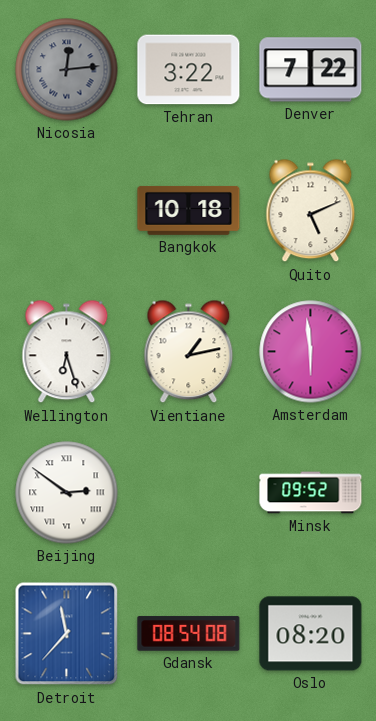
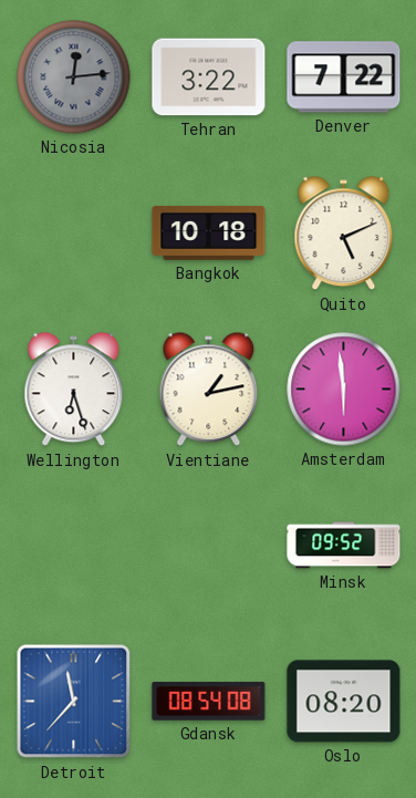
Beijing: 2:51 -> none (67, 493)
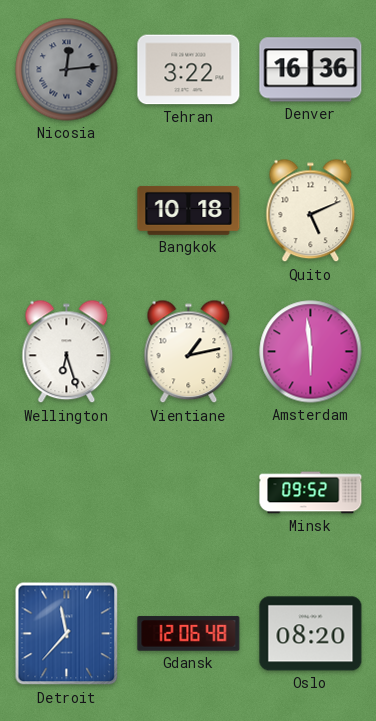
Denver: 7:22 -> 16:36 (311, 70)
Gdansk: 08:54 -> 12:06 (189, 634)
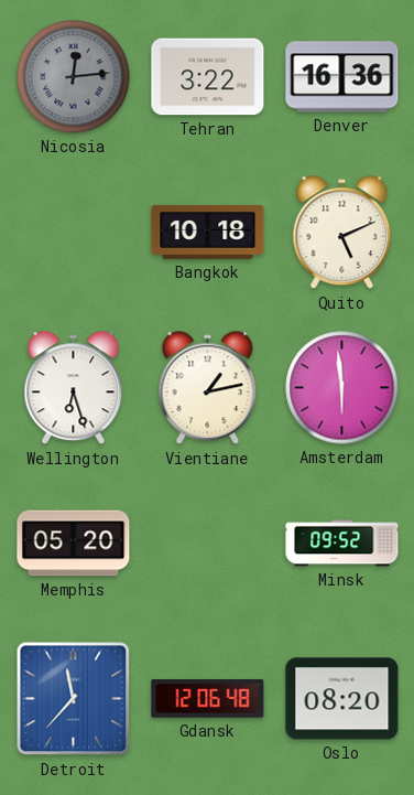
Memphis: none -> 05:20 (74, 544)
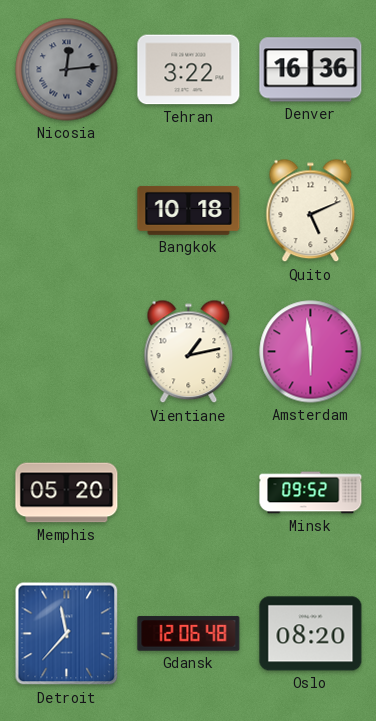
Wellington: 6:27 -> none (74, 388)
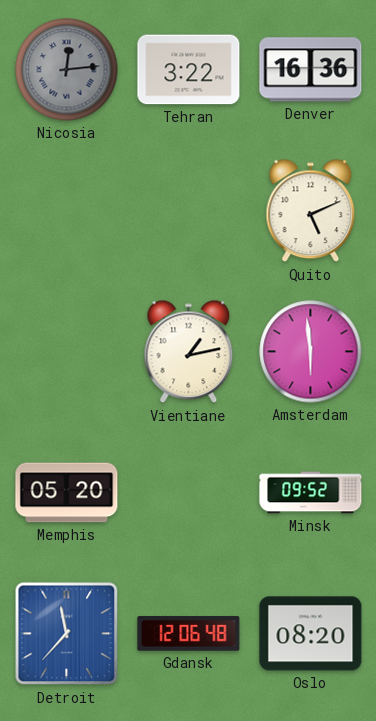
Bangkok: 10:18 -> none (189, 210)
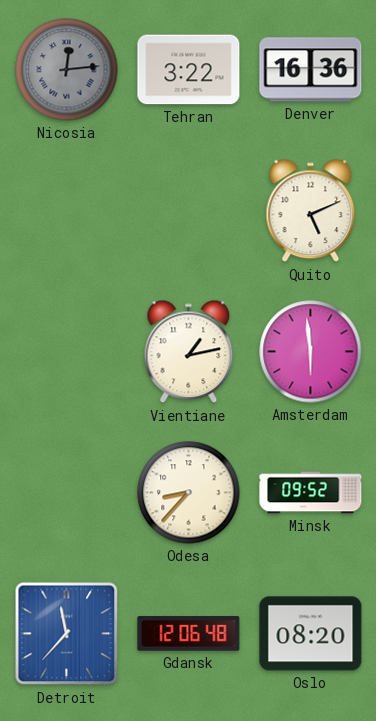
Memphis: 05:20 -> none (67, 493)
Odesa: none -> 8:37 (189, 493)
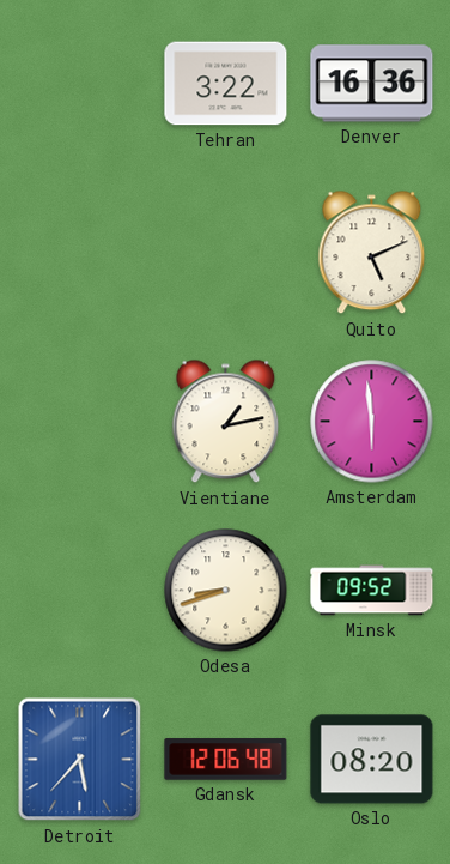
Nicosia: 12:14 -> none (67, 70)
Odesa: 8:37 -> 8:42 (226, 591)
Detroit: 11:37 -> 5:37 (80, 760)
